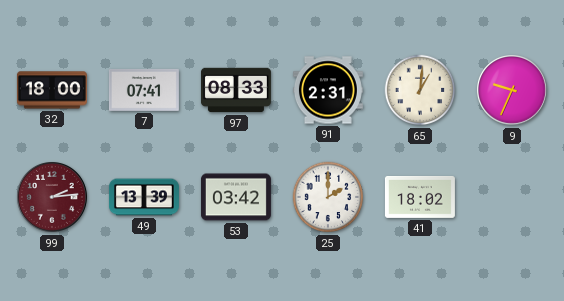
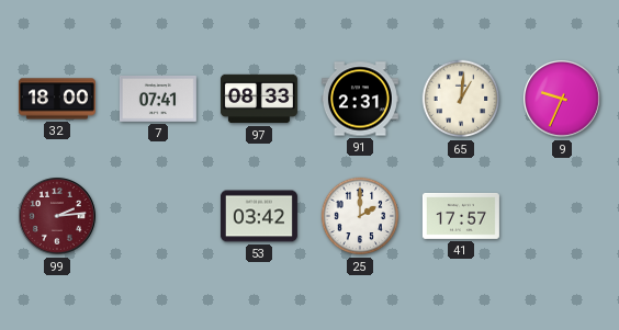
49: 13:39 -> none (144, 197)
41: 18:02 -> 17:57 (461, 216)
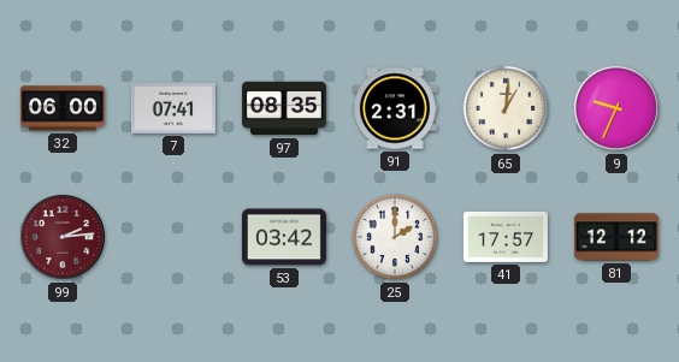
32: 18:00 -> 06:00 (63, 108)
97: 08:33 -> 08:35 (284, 108)
81: none -> 12:12 (616, 237)
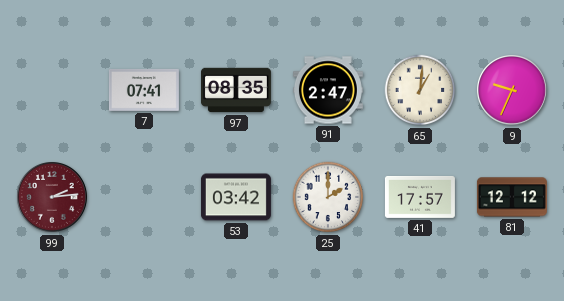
32: 06:00 -> none (63, 108)
91: 2:31 -> 2:47 (328, 90)
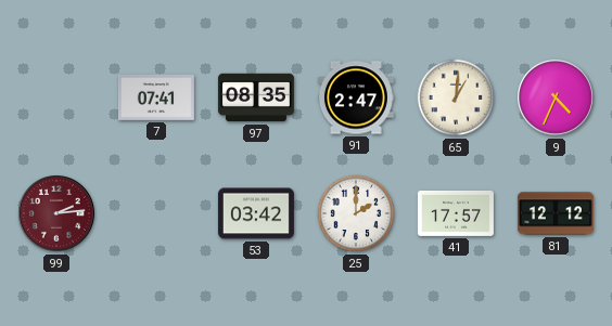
9: 9:34 -> 4:34 (557, 99)
